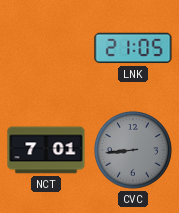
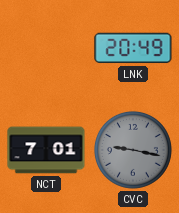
LNK: 21:05 -> 20:49 (133, 48)
CVC: 8:44 -> 9:17 (133, 150)
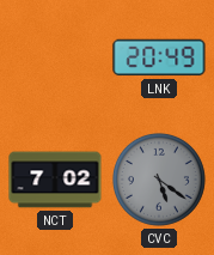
NCT: 7:01 -> 7:02 (55, 180)
CVC: 9:17 -> 5:21 (159, 180)
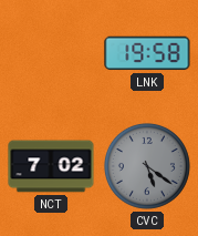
LNK: 20:49 -> 19:58 (147, 53)
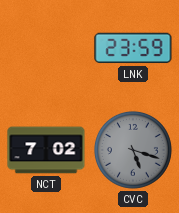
LNK: 19:58 -> 23:59 (133, 48)
CVC: 5:21 -> 5:18 (133, 150)
